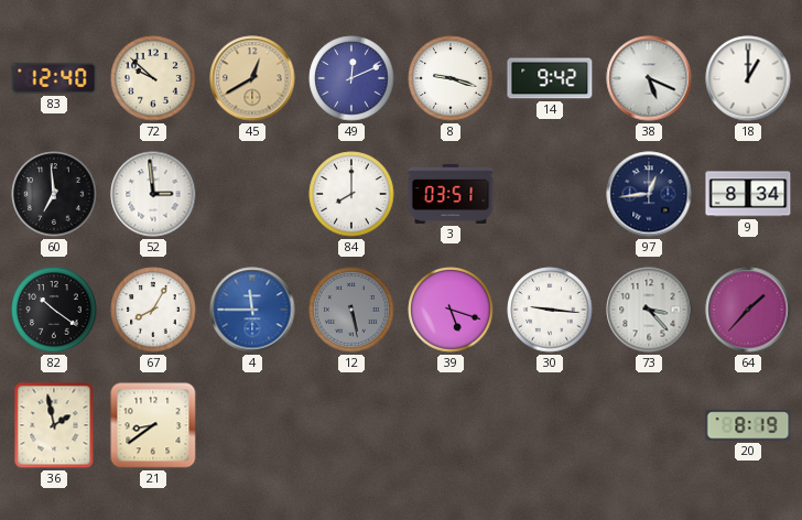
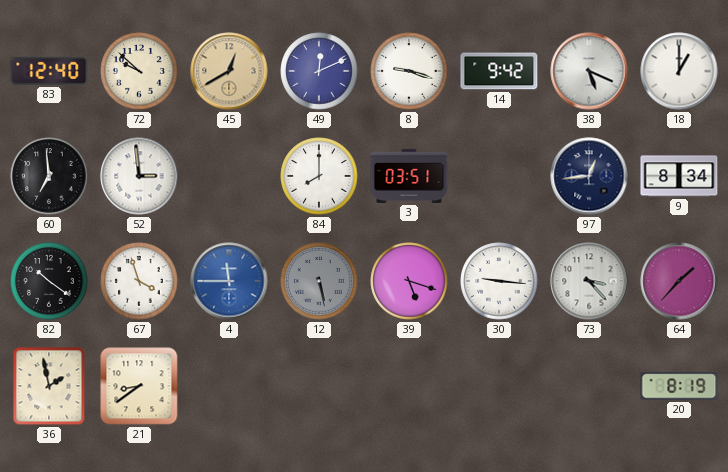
67: 8:05 -> 3:57 (139, 281)
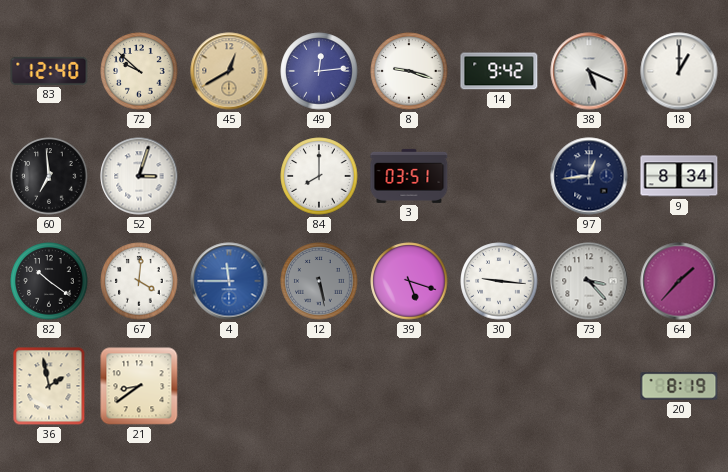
49: 12:11 -> 12:14 (319, 71)
52: 2:59 -> 3:03 (139, 176)
67: 3:57 -> 4:01 (139, 281)
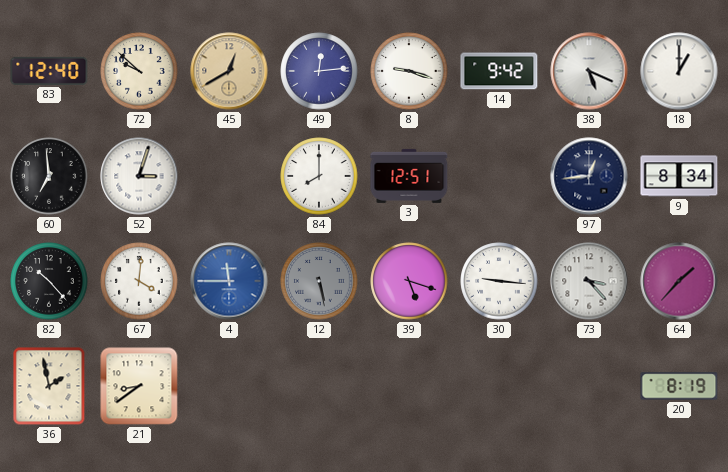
3: 03:51 -> 12:51 (409, 176)
82: 10:21 -> 10:23 (49, 281)
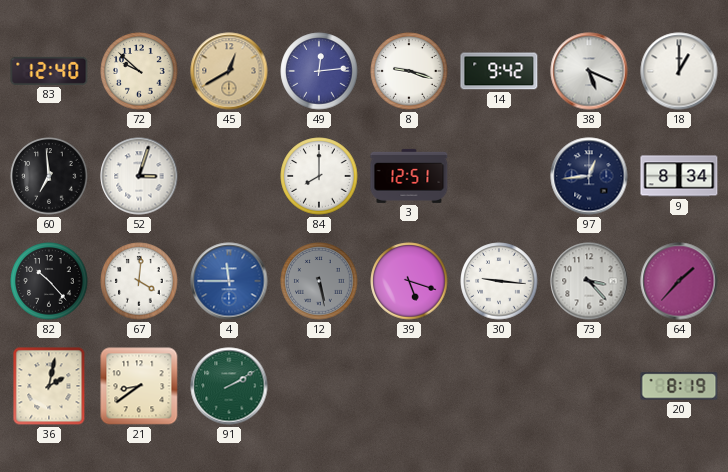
36: 1:58 -> 2:02 (49, 386)
91: none -> 2:10 (229, 386)
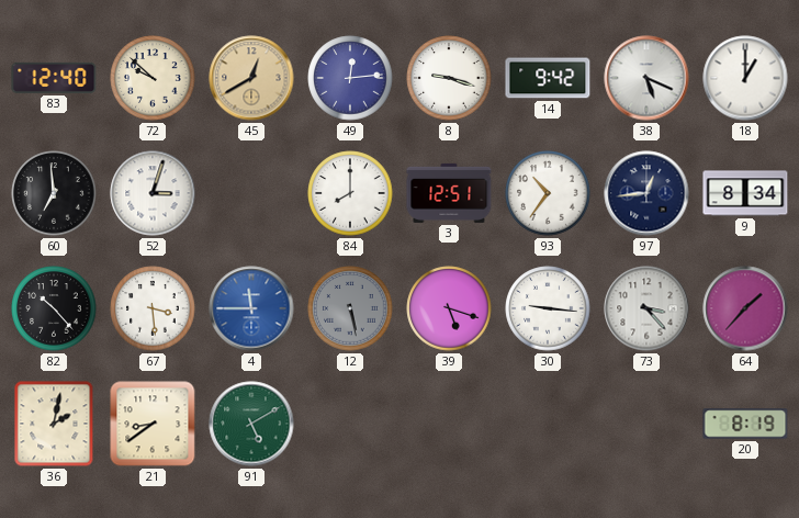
93: none -> 10:36 (548, 193)
67: 4:01 -> 3:29 (153, 308)
91: 2:10 -> 5:10 (251, 424)
